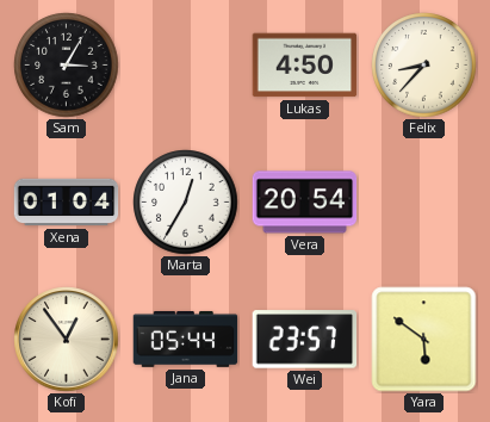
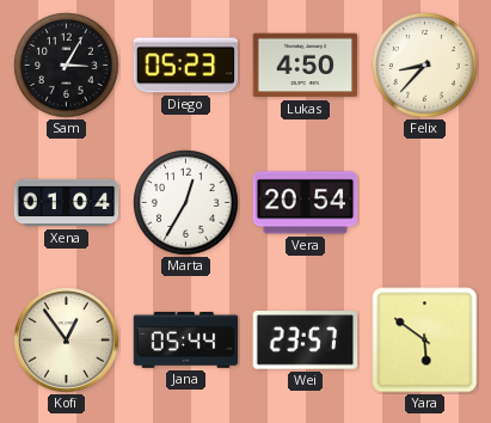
Diego: none -> 05:23 (186, 66)
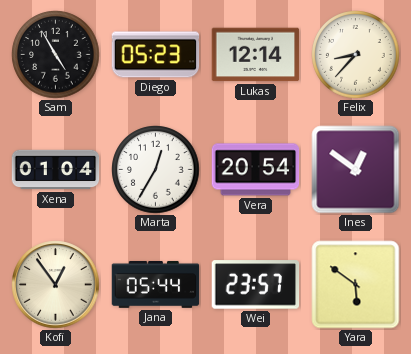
Sam: 3:05 -> 4:55 (56, 55)
Lukas: 4:50 -> 12:14 (256, 55)
Ines: none -> 12:51 (356, 170)
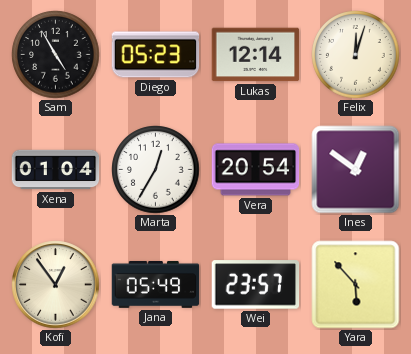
Felix: 8:37 -> 12:03 (356, 55)
Jana: 05:44 -> 05:49 (156, 284)
Yara: 5:51 -> 5:53 (356, 285)
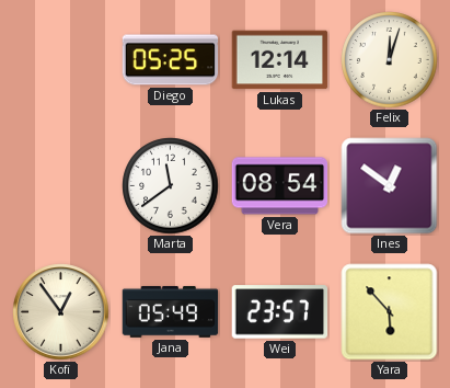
Sam: 4:55 -> none (56, 55)
Diego: 05:23 -> 05:25 (171, 60)
Xena: 01:04 -> none (56, 170)
Marta: 12:35 -> 11:39 (171, 186)
Vera: 20:54 -> 08:54 (280, 186)
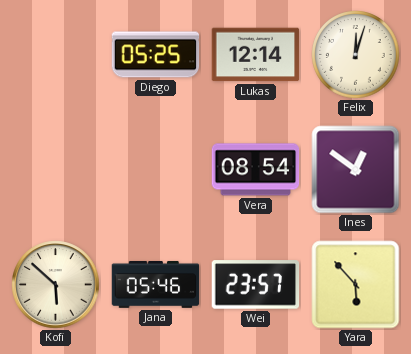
Marta: 11:39 -> none (171, 186)
Kofi: 12:54 -> 5:52 (56, 285)
Jana: 05:49 -> 05:46 (156, 284)
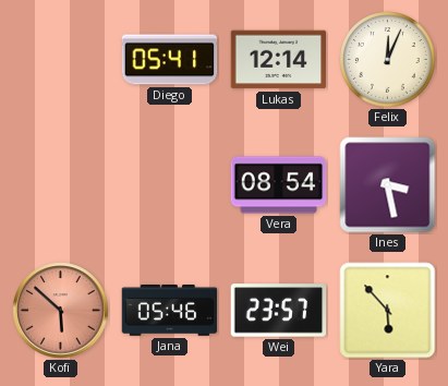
Diego: 05:25 -> 05:41 (170, 60)
Felix: 12:03 -> 12:04 (388, 60)
Ines: 12:51 -> 3:28 (388, 185)
Kofi dial: cream -> salmon (61, 311)
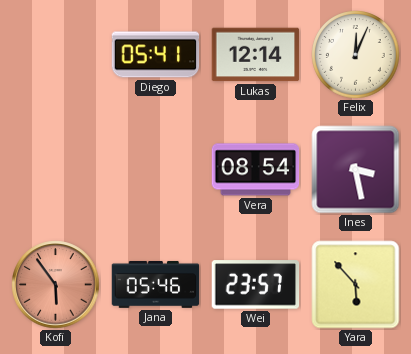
Kofi: 5:52 -> 5:54 (56, 285)
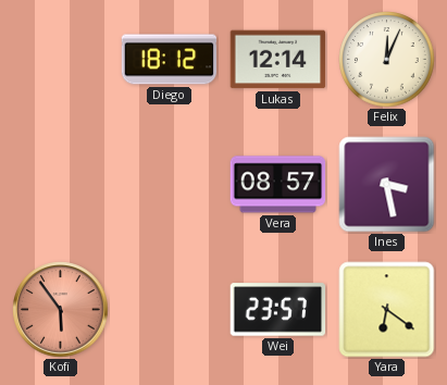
Diego: 05:41 -> 18:12 (170, 60)
Vera: 08:54 -> 08:57 (278, 185)
Jana: 05:46 -> none (156, 284)
Yara: 5:53 -> 6:21 (387, 310)
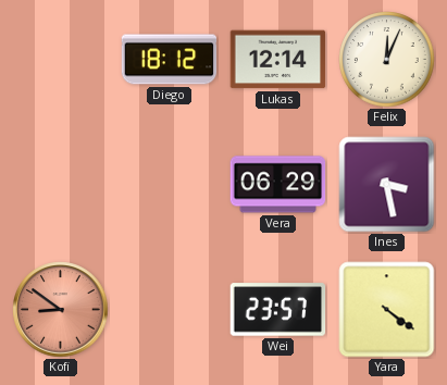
Vera: 08:57 -> 06:29 (278, 185)
Kofi: 5:54 -> 8:51 (61, 310)
Yara: 6:21 -> 4:21 (387, 310)
